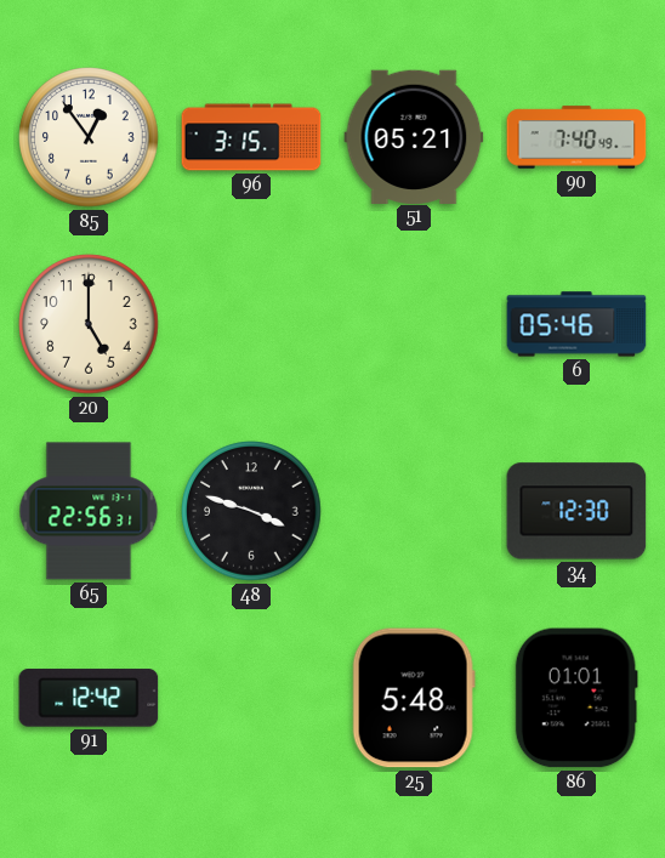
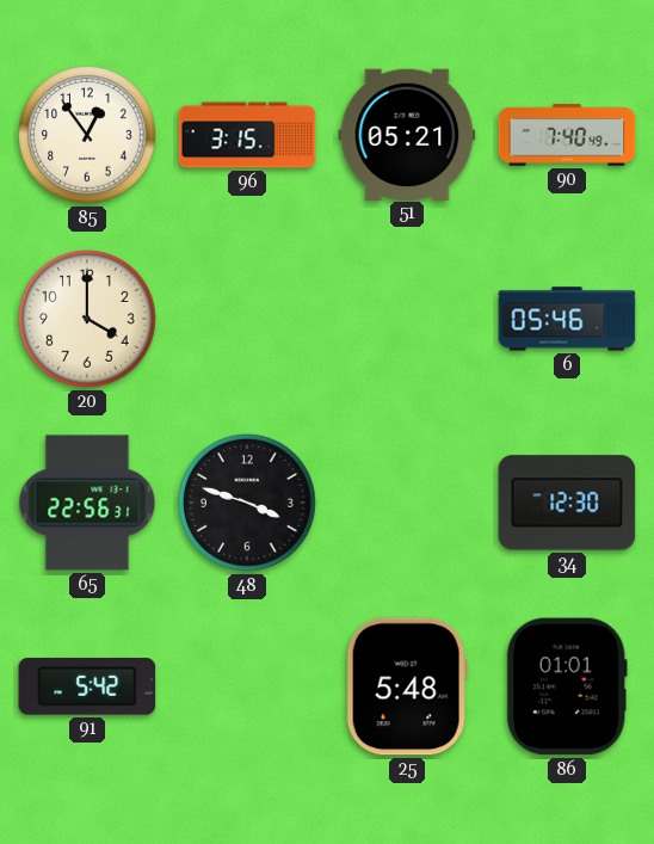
20: 5:00 -> 4:00 (87, 319)
91: 12:42 -> 5:42 (87, 686)
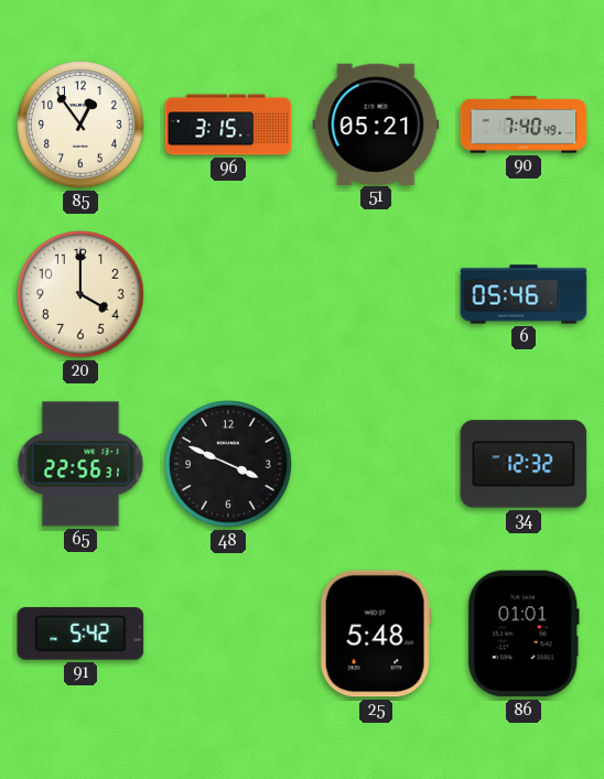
48: 3:48 -> 3:49 (228, 464)
34: 12:30 -> 12:32 (524, 464)
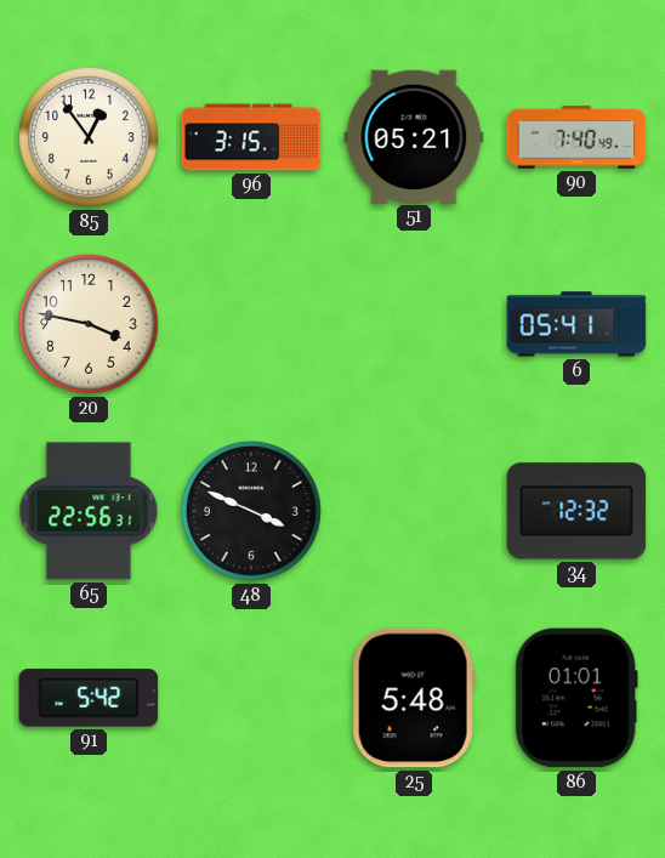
20: 4:00 -> 3:47 (89, 324)
6: 05:46 -> 05:41 (576, 324)
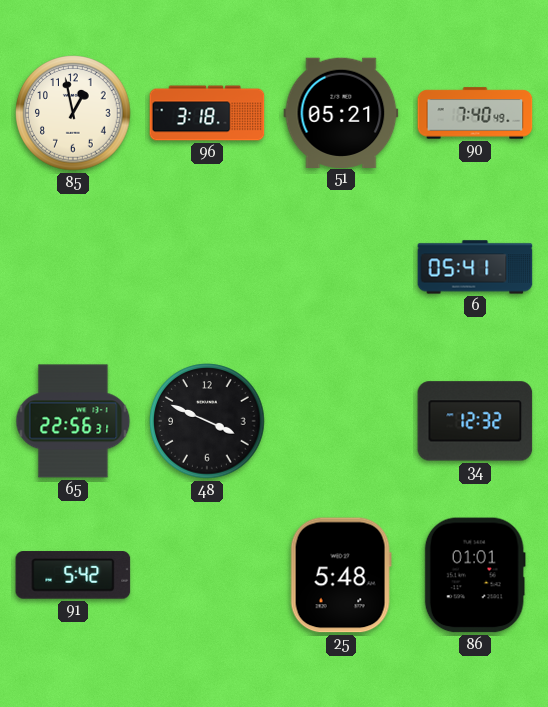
85: 12:54 -> 12:58 (73, 113)
96: 3:15 -> 3:18 (207, 113)
20: 3:47 -> none (89, 324)
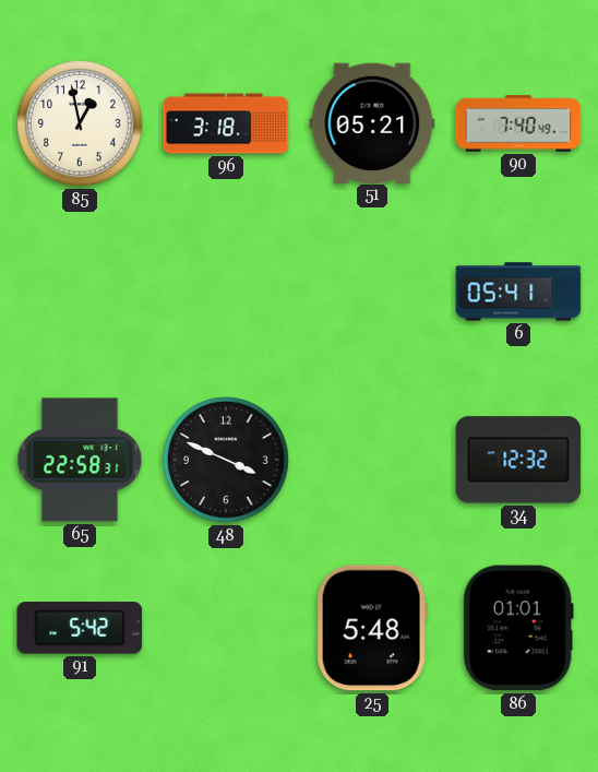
65: 22:56 -> 22:58 (80, 460)
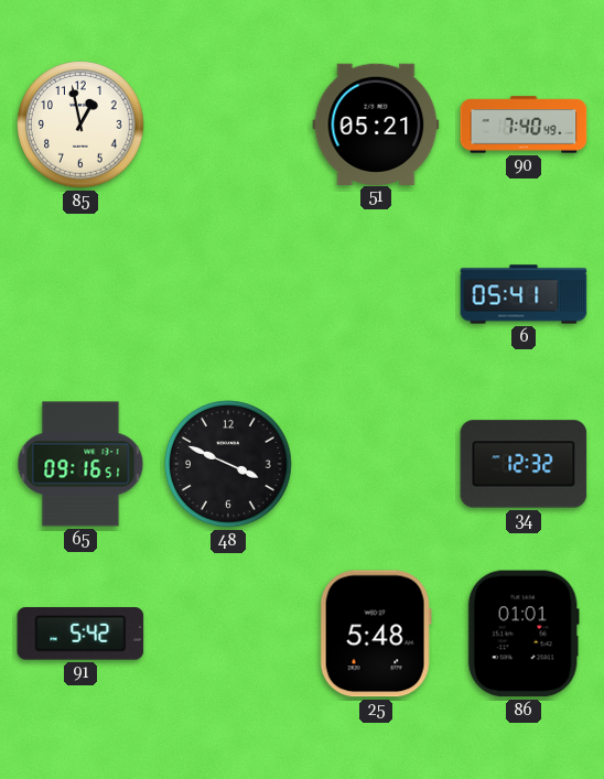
96: 3:18 -> none (226, 123)
65: 22:58 -> 09:16 (80, 464)
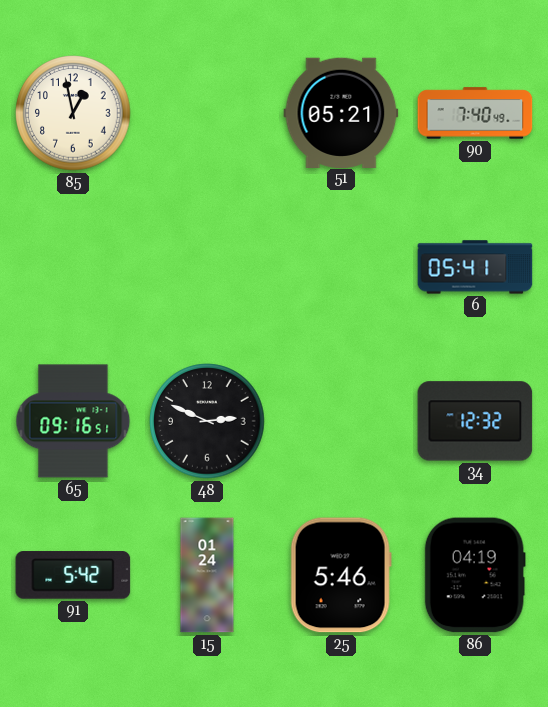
48: 3:49 -> 2:49 (207, 421)
15: none -> 01:24 (207, 575)
25: 5:48 -> 5:46 (341, 575)
86: 01:01 -> 04:19 (475, 575)
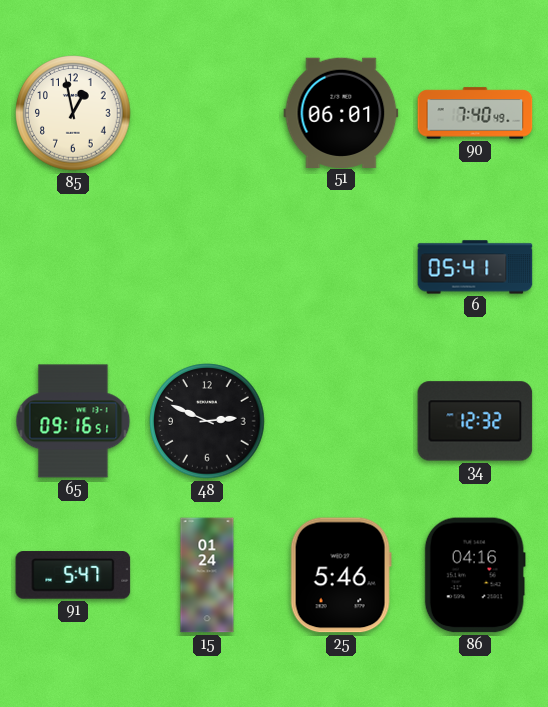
51: 05:21 -> 06:01 (341, 112)
91: 5:42 -> 5:47 (73, 575)
86: 04:19 -> 04:16 (475, 575)
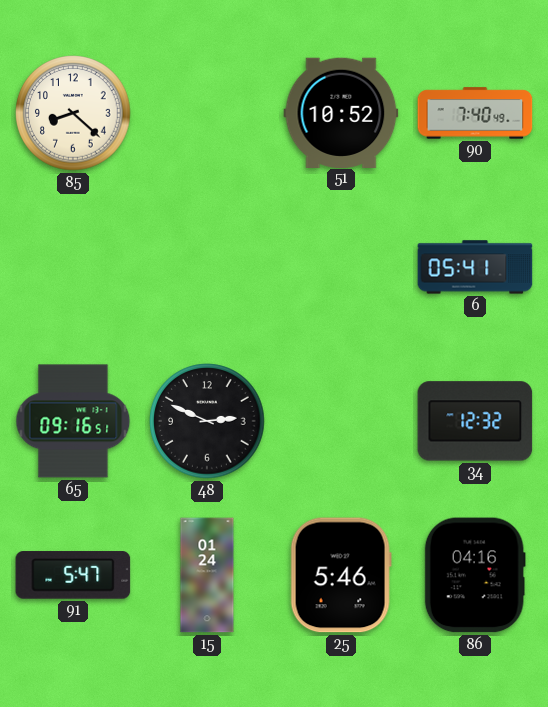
85: 12:58 -> 8:22 (73, 113)
51: 06:01 -> 10:52 (341, 112)
